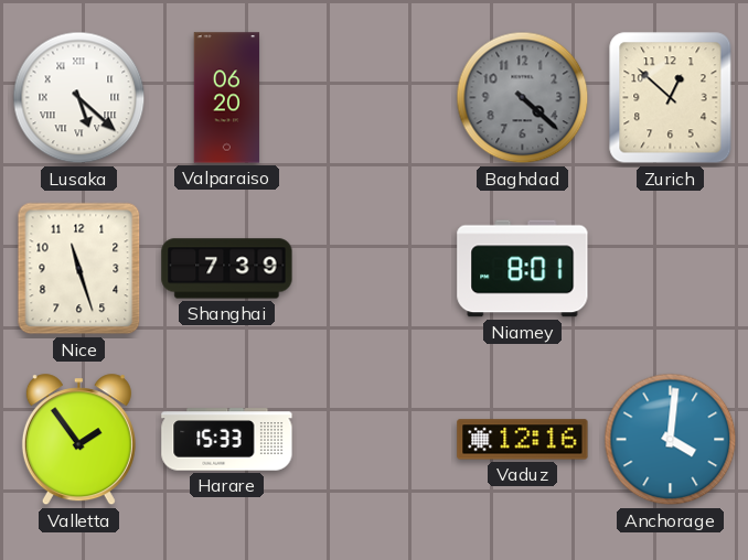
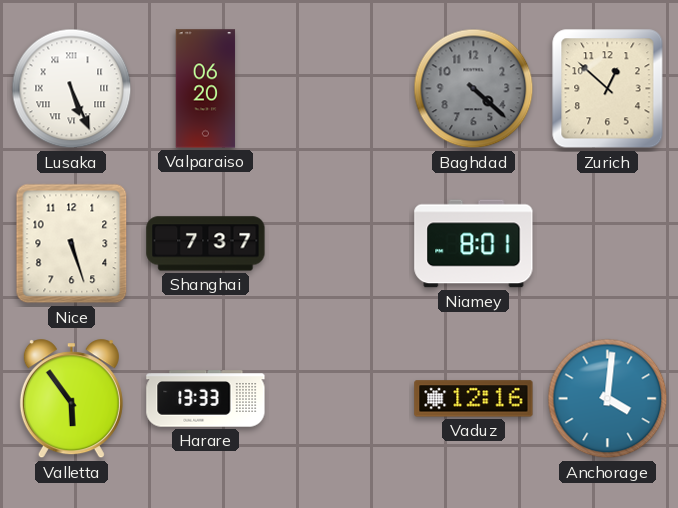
Lusaka: 5:22 -> 5:26 (72, 89)
Nice: 11:27 -> 5:27 (72, 244)
Shanghai: 7:39 -> 7:37 (206, 244)
Valletta: 1:54 -> 5:54 (71, 399)
Harare: 15:33 -> 13:33 (206, 399)
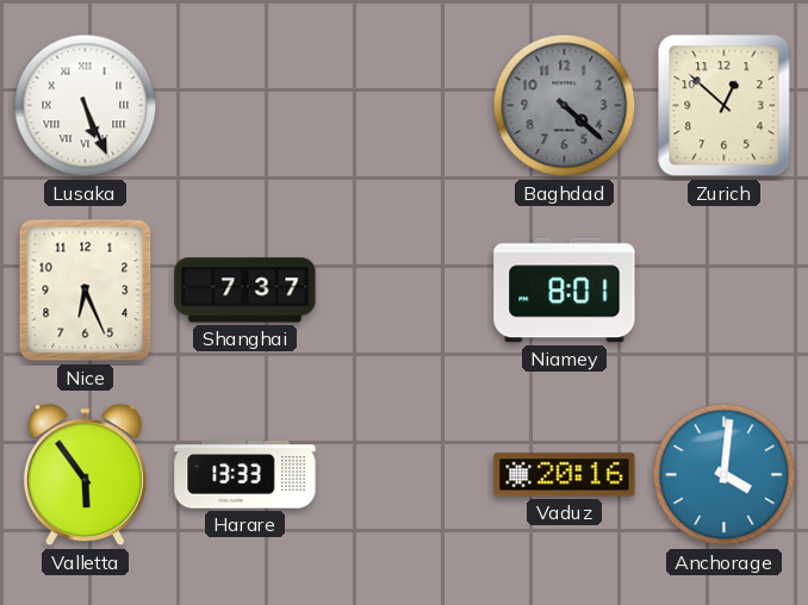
Valparaiso: 06:20 -> none (206, 89)
Nice: 5:27 -> 6:26 (86, 291)
Vaduz: 12:16 -> 20:16 (565, 475)
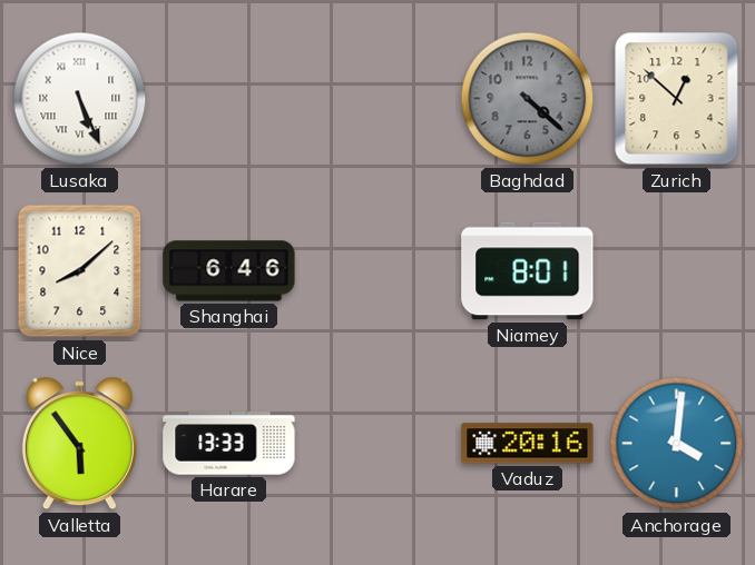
Nice: 6:26 -> 8:08 (80, 271)
Shanghai: 7:37 -> 6:46 (229, 271)
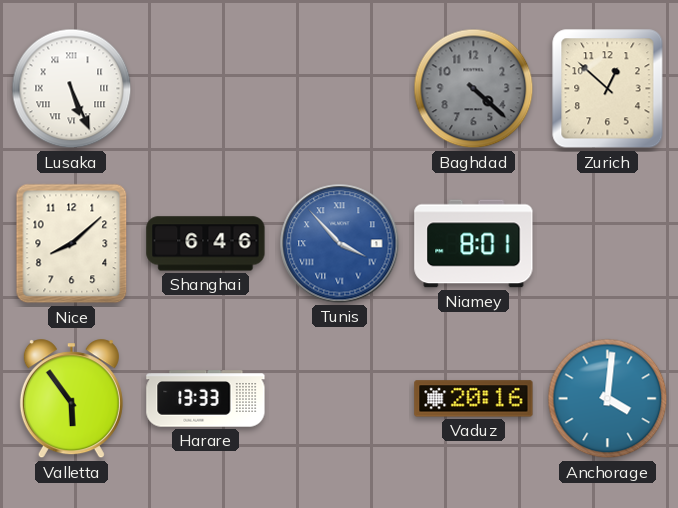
Tunis: none -> 3:53 (340, 244)
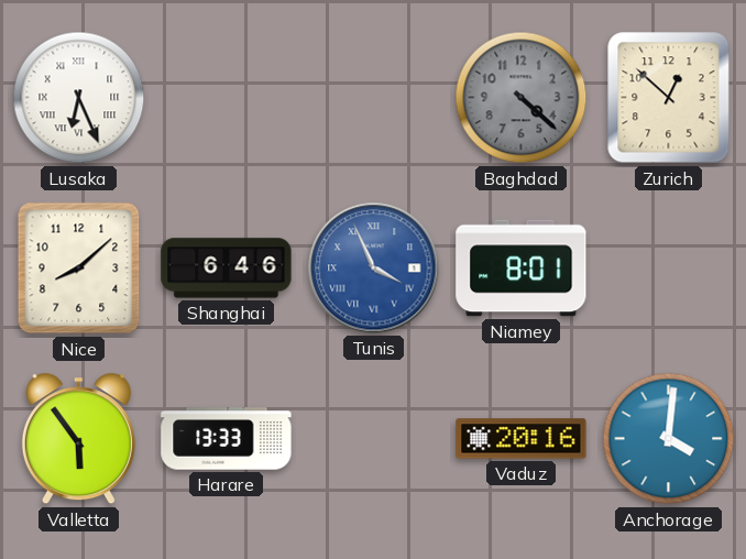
Lusaka: 5:26 -> 6:26 (79, 98)
Tunis: 3:53 -> 3:56 (374, 268)
